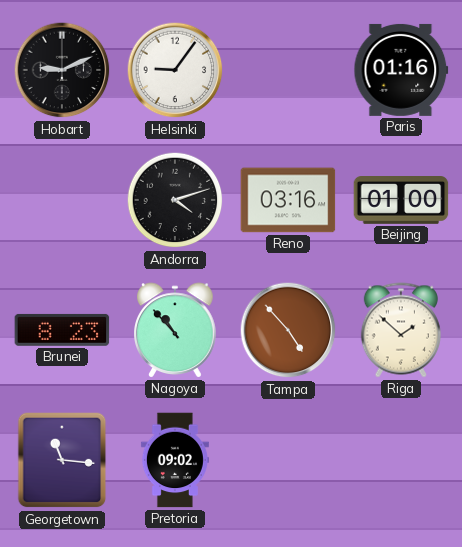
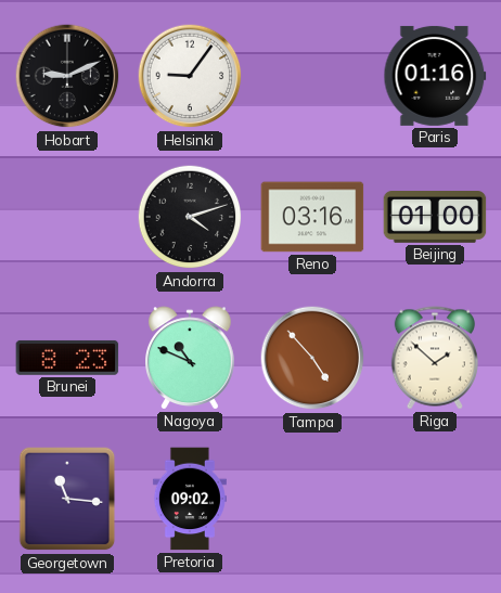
Nagoya: 10:53 -> 10:49 (191, 358)
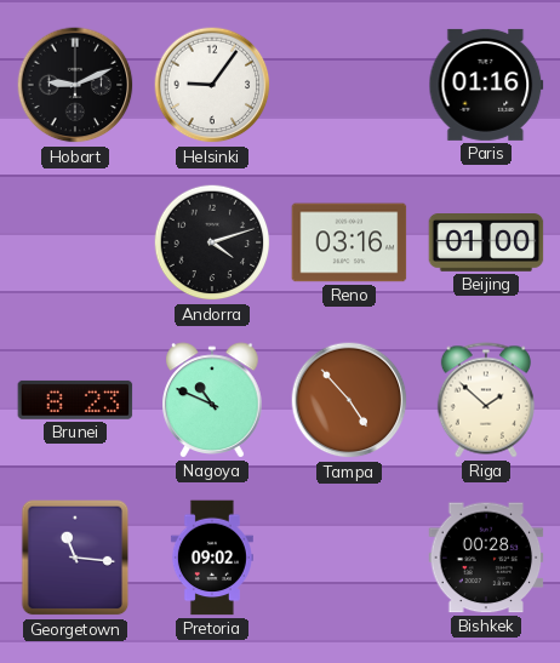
Bishkek: none -> 00:28 (486, 558)
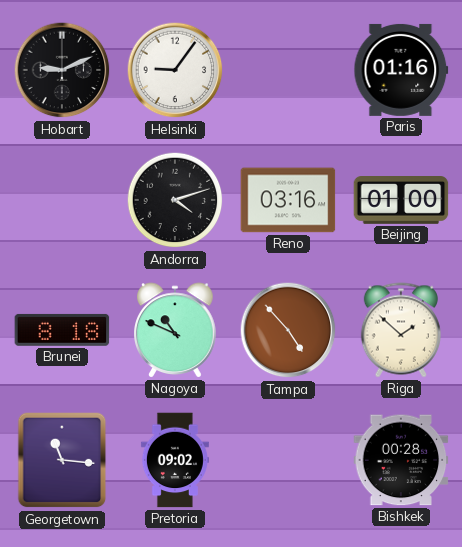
Brunei: 8:23 -> 8:18 (62, 330)
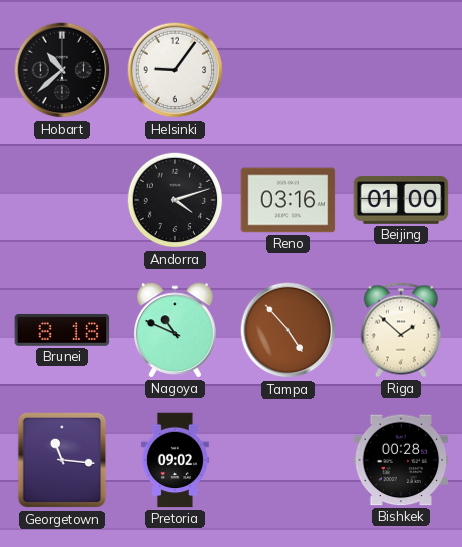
Hobart: 9:11 -> 10:38 (62, 70)
Paris: 01:16 -> none (401, 70)
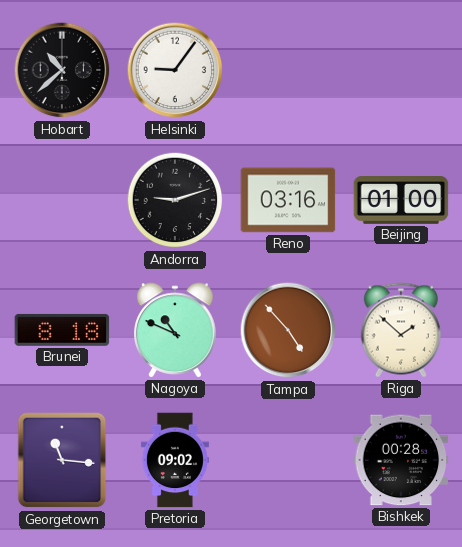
Andorra: 4:12 -> 9:12 (175, 200)
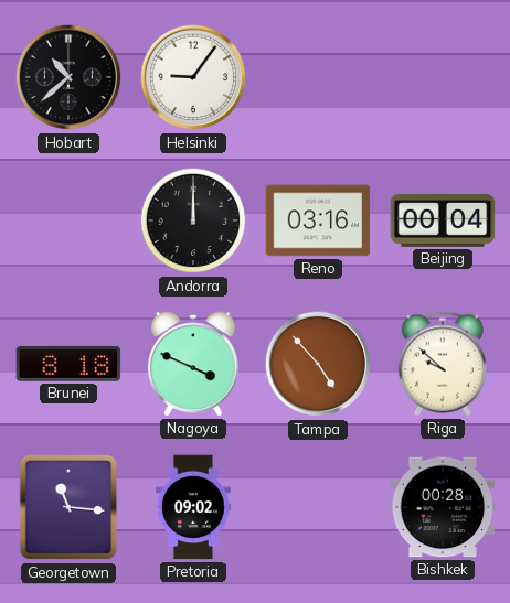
Andorra: 9:12 -> 12:00 (193, 220)
Beijing: 01:00 -> 00:04 (443, 222)
Nagoya: 10:49 -> 3:49 (194, 364)
Riga: 1:52 -> 9:52 (443, 364)
